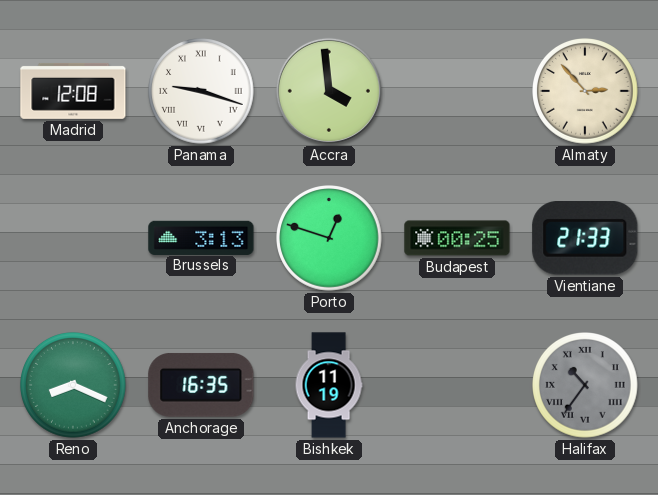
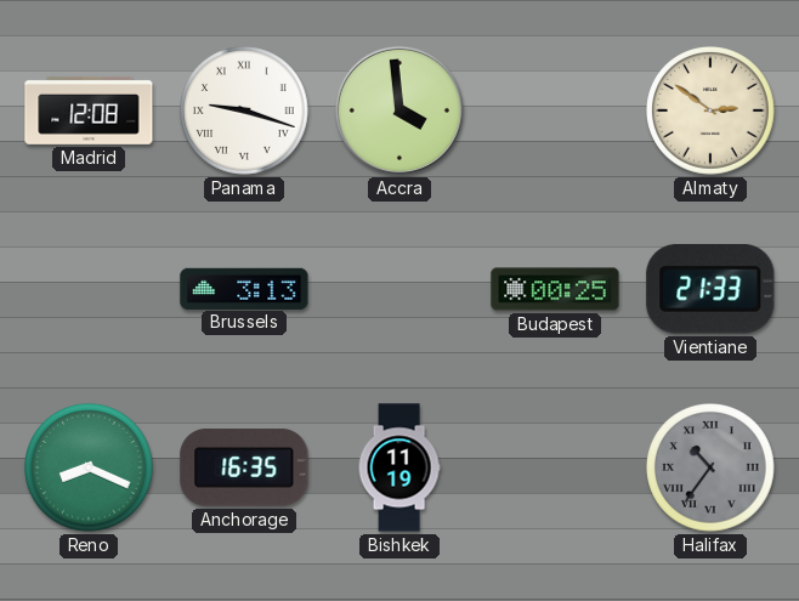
Almaty: 2:53 -> 2:51 (712, 112)
Porto: 12:48 -> none (330, 239)
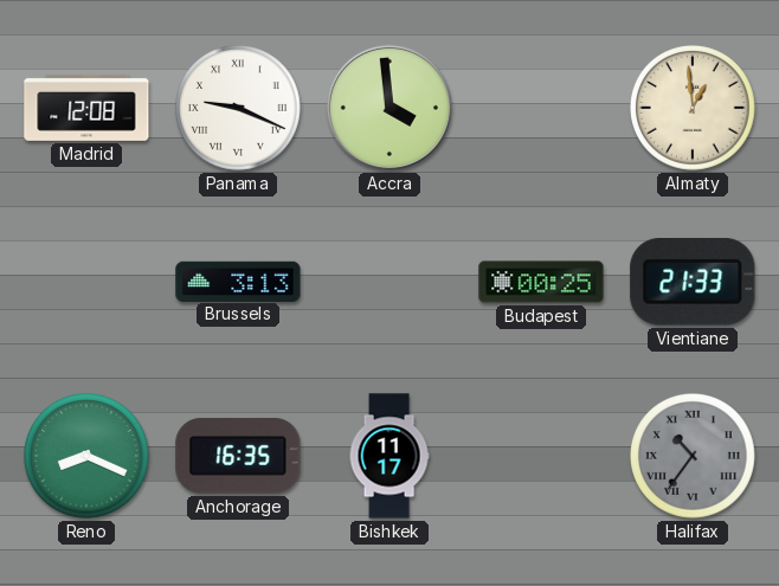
Panama: 9:18 -> 9:19 (239, 109)
Almaty: 2:51 -> 12:59 (694, 109)
Bishkek: 11:19 -> 11:17 (389, 456)
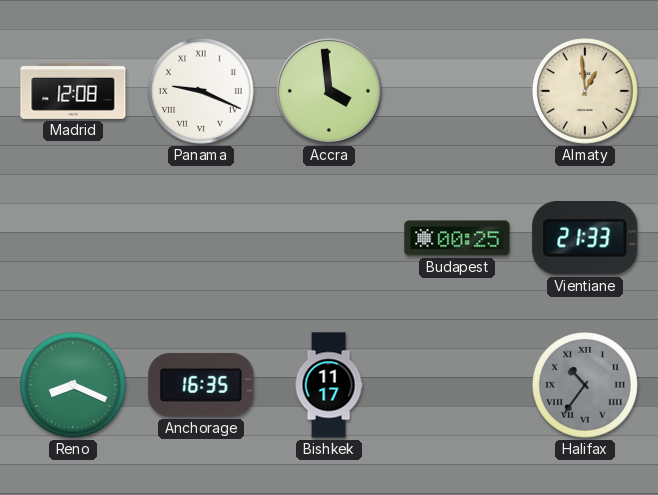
Brussels: 3:13 -> none (238, 281)
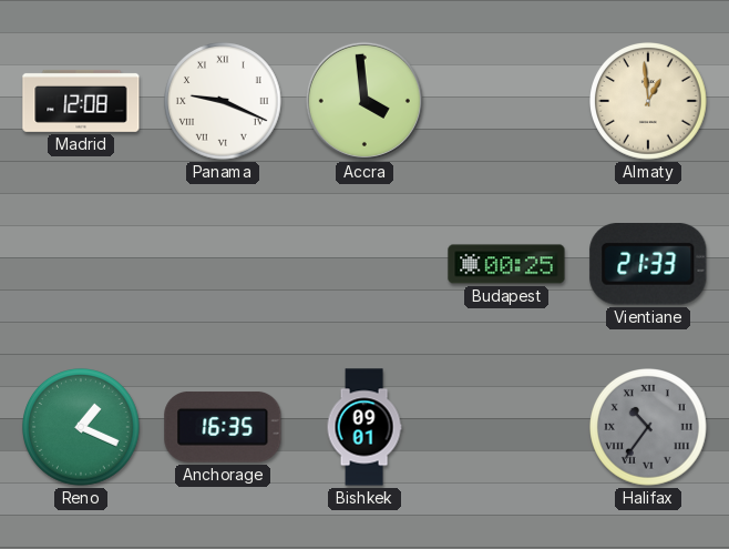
Reno: 8:19 -> 1:19 (82, 428)
Bishkek: 11:17 -> 09:01 (364, 427)
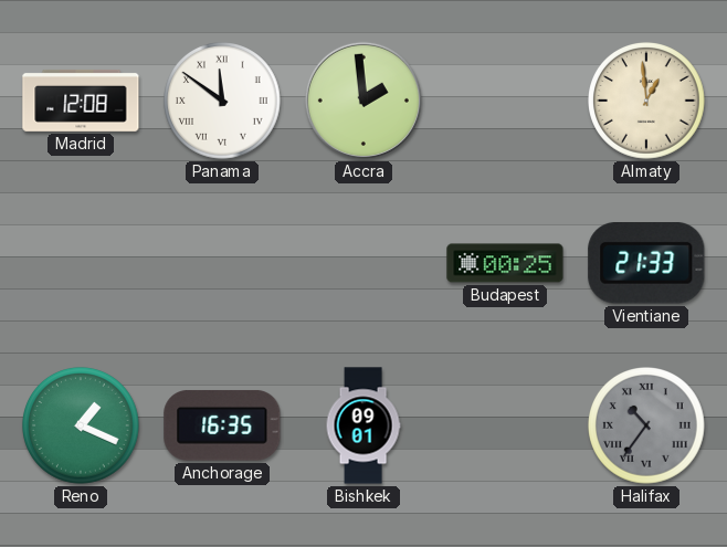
Panama: 9:19 -> 11:51 (223, 102)
Accra: 3:59 -> 1:59 (363, 101)
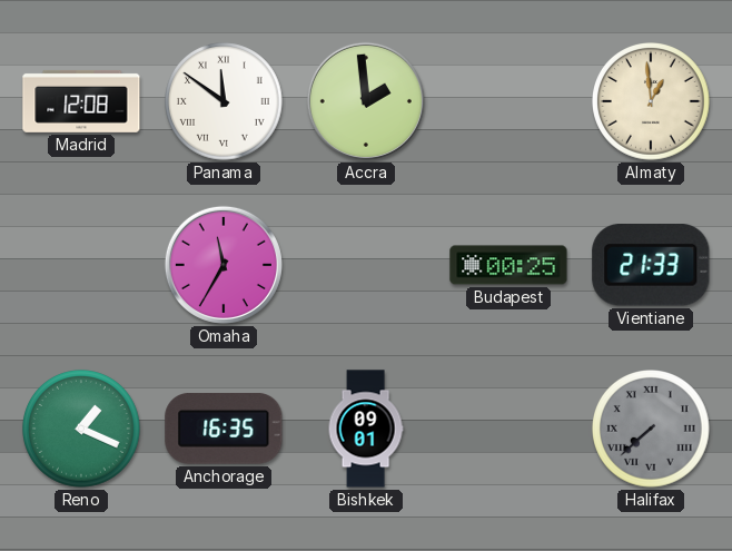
Omaha: none -> 11:35 (224, 265)
Halifax: 10:36 -> 7:38 (652, 430)
